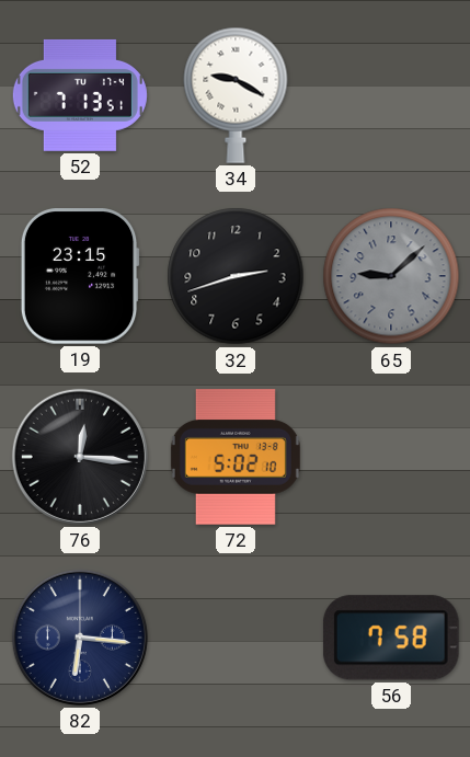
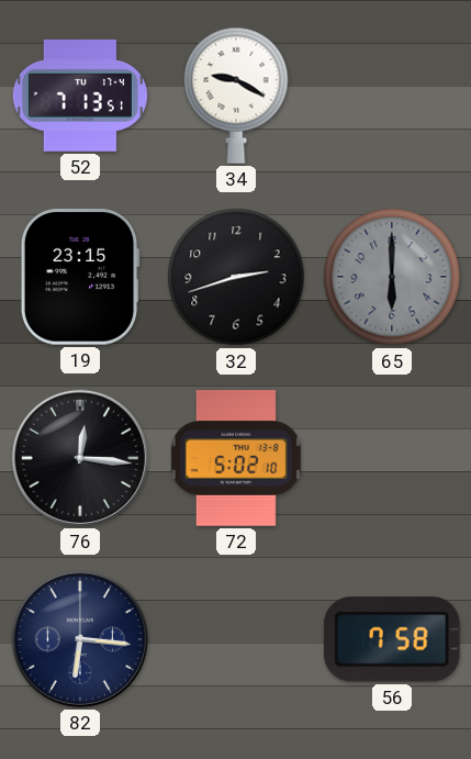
65: 9:08 -> 6:00 (392, 277)
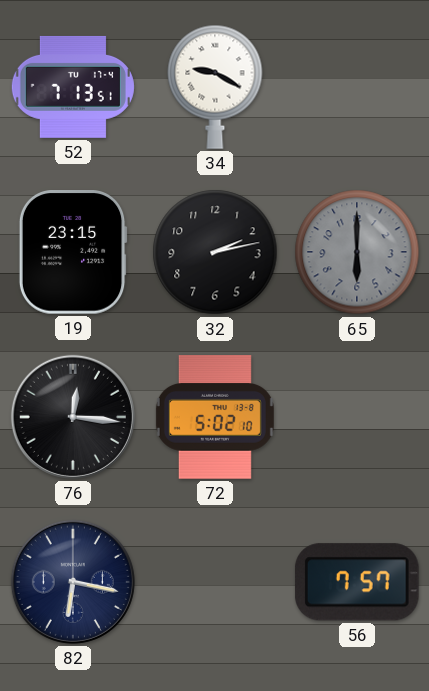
32: 2:42 -> 2:13 (215, 252)
82: 6:16 -> 6:17 (73, 582)
56: 7:58 -> 7:57 (357, 582)
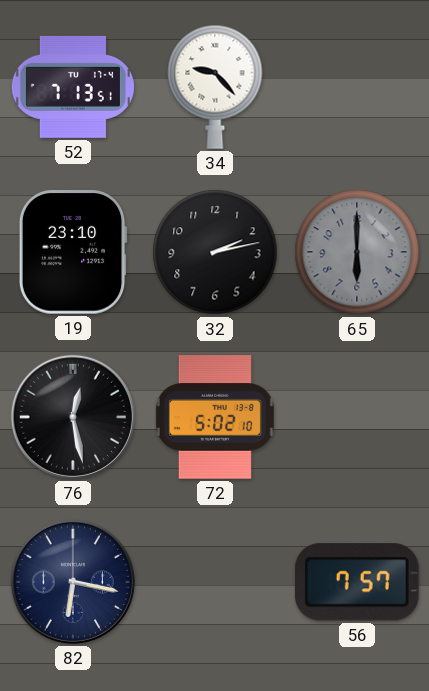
34: 9:20 -> 9:23 (215, 87)
19: 23:15 -> 23:10 (73, 252)
76: 12:16 -> 12:28 (73, 417)
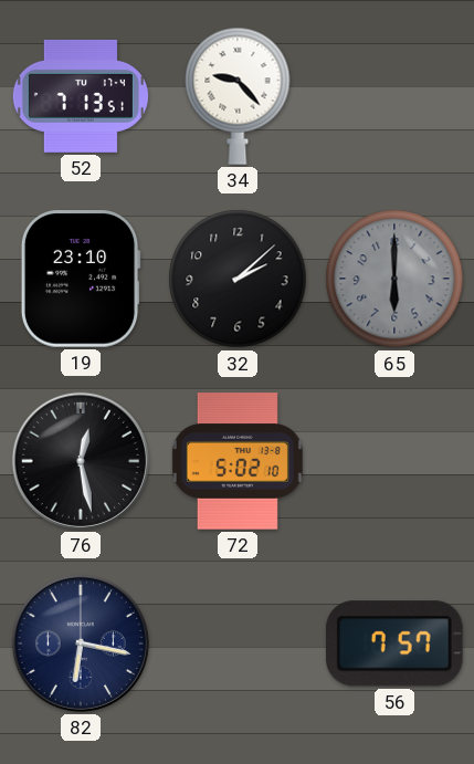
32: 2:13 -> 2:08 (238, 279)
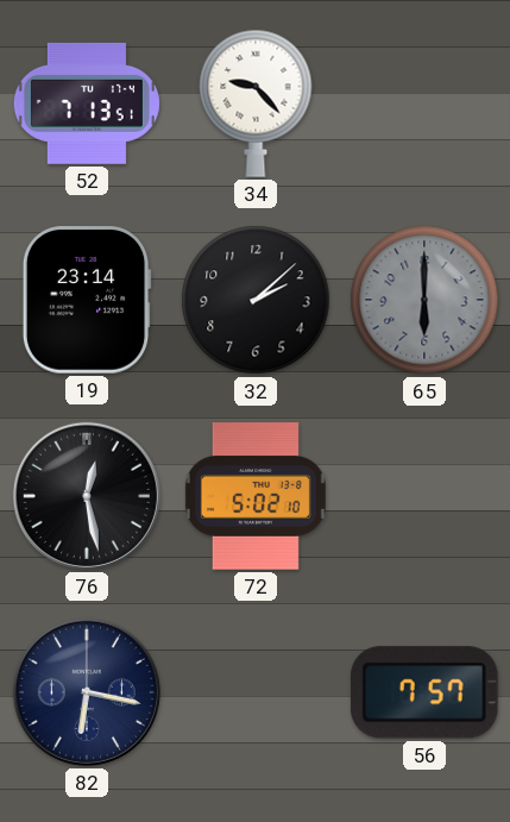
19: 23:10 -> 23:14 (87, 300)
